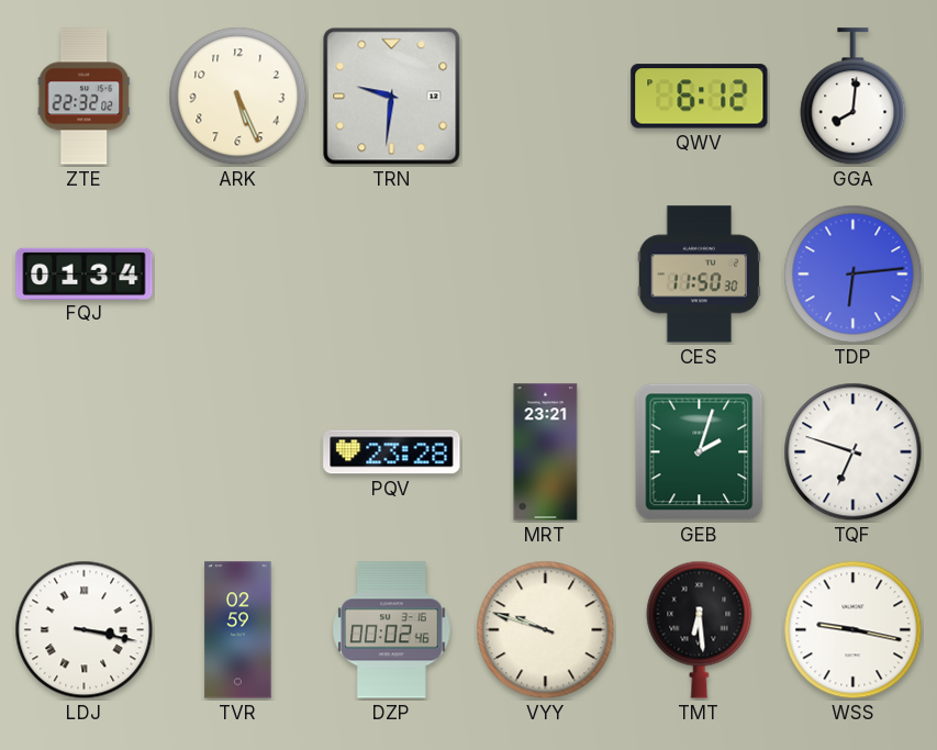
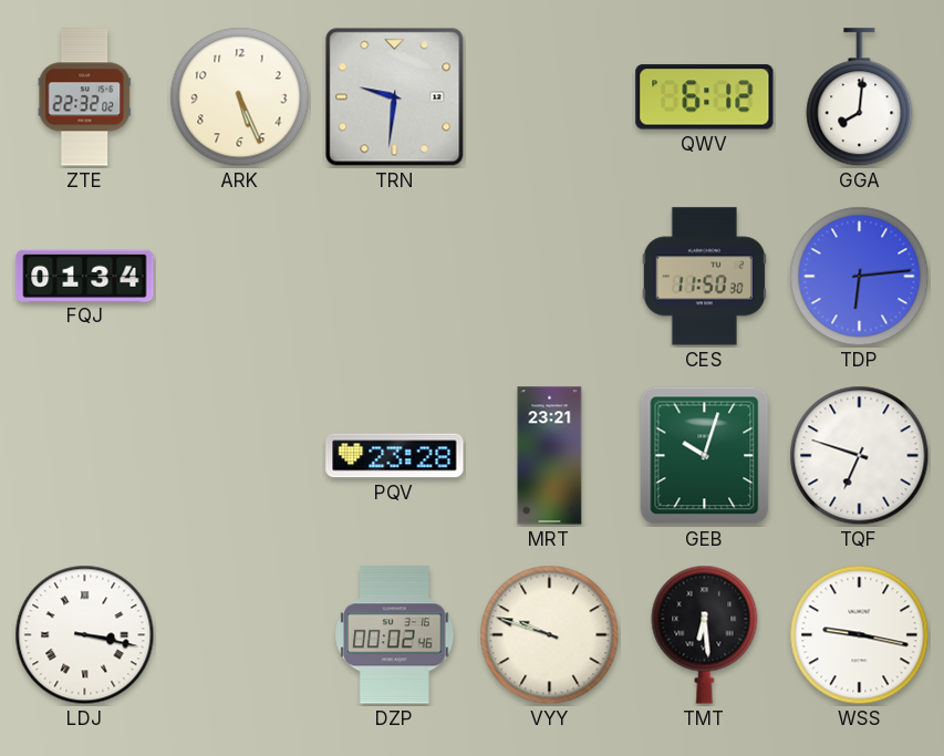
GEB: 2:03 -> 10:03 (705, 456)
TVR: 02:59 -> none (238, 630)
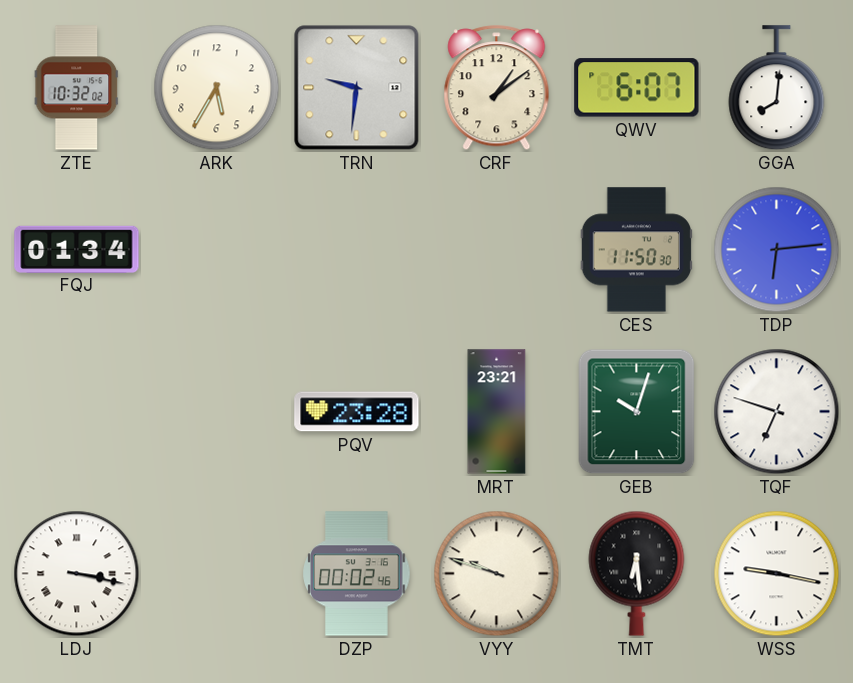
ZTE: 22:32 -> 10:32 (77, 88)
ARK: 5:26 -> 5:35 (217, 88)
CRF: none -> 1:09 (497, 88)
QWV: 6:12 -> 6:07 (637, 88)
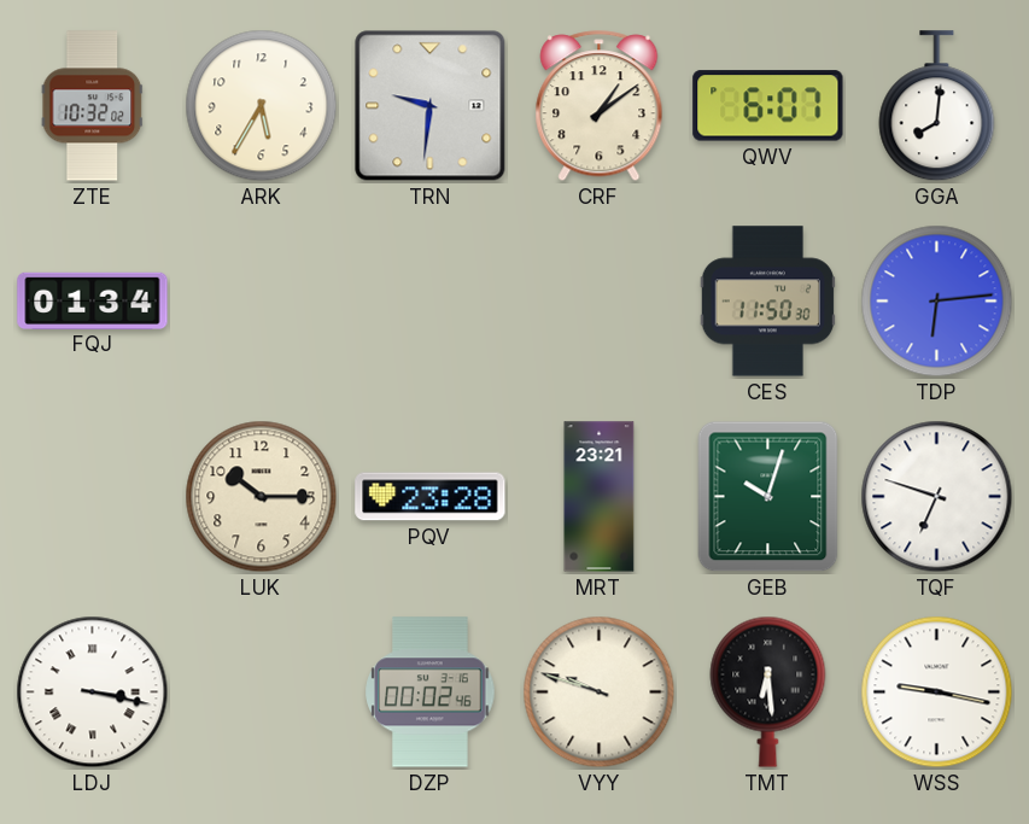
LUK: none -> 10:15 (262, 497)
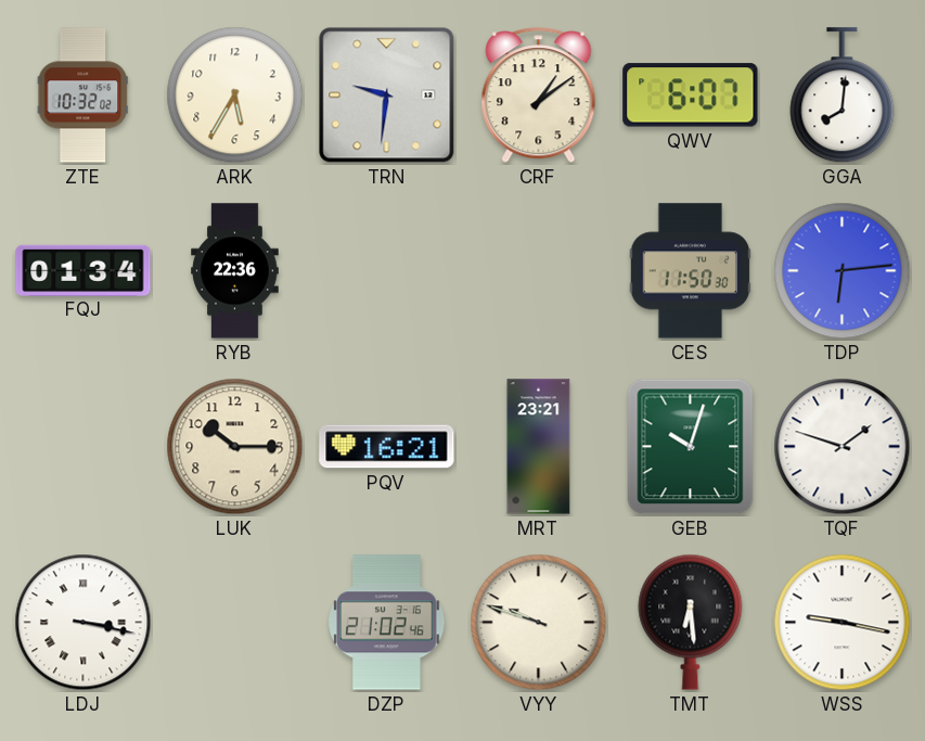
RYB: none -> 22:36 (235, 271)
PQV: 23:28 -> 16:21 (387, 447)
TQF: 6:48 -> 1:48 (843, 447)
DZP: 00:02 -> 21:02 (387, 623)
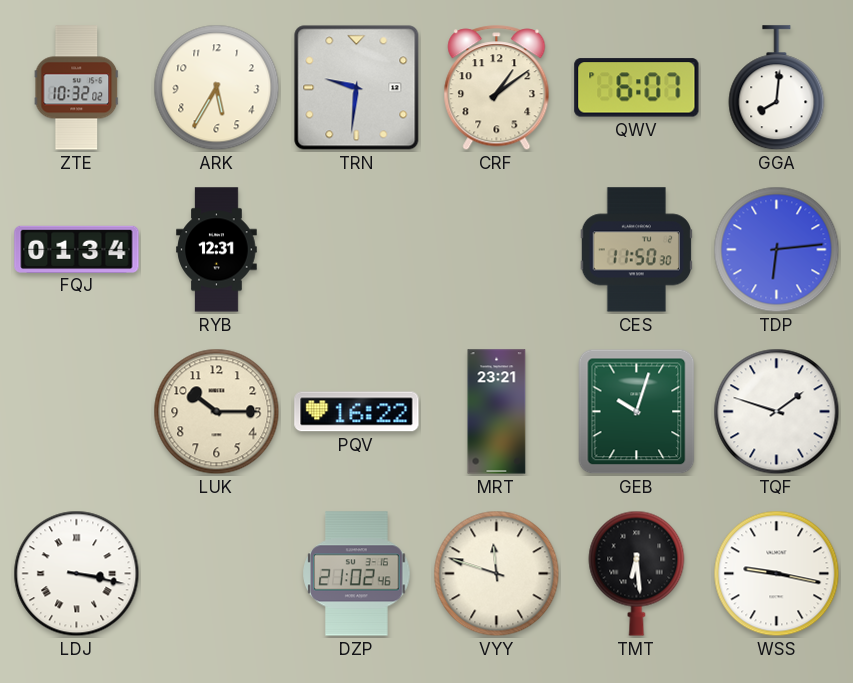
RYB: 22:36 -> 12:31 (217, 250)
PQV: 16:21 -> 16:22 (357, 412)
VYY: 9:48 -> 11:48 (497, 574)
